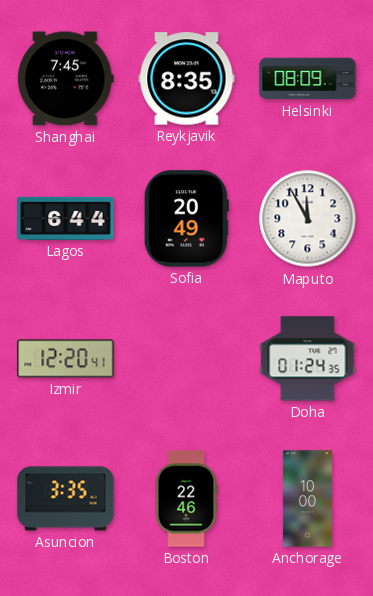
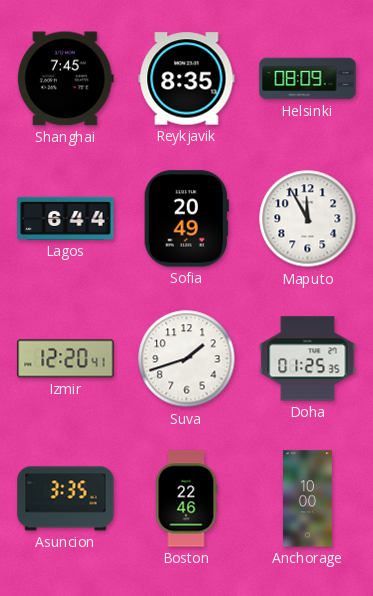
Suva: none -> 1:42 (187, 359)
Doha: 01:24 -> 01:25 (308, 359)
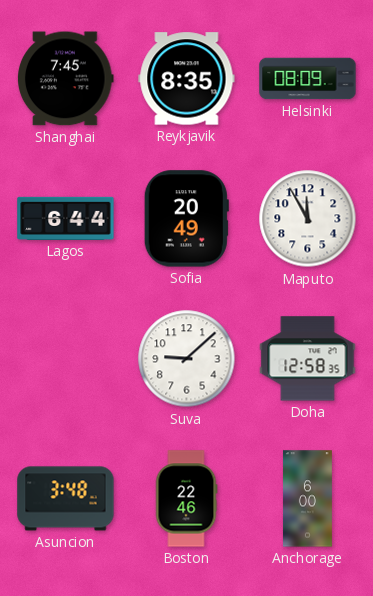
Izmir: 12:20 -> none (66, 359)
Suva: 1:42 -> 9:08 (187, 359)
Doha: 01:25 -> 12:58 (308, 359)
Asuncion: 3:35 -> 3:48 (66, 499)
Anchorage: 10:00 -> 6:00 (307, 499)
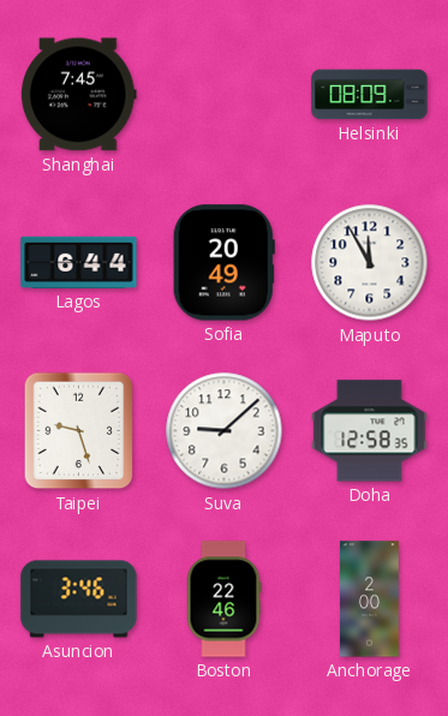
Reykjavik: 8:35 -> none (187, 79)
Taipei: none -> 9:27 (79, 431)
Asuncion: 3:48 -> 3:46 (79, 599)
Anchorage: 6:00 -> 2:00 (369, 599)
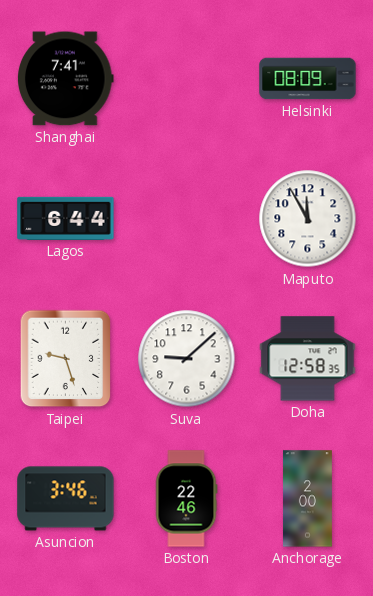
Shanghai: 7:45 -> 7:41 (65, 79)
Sofia: 20:49 -> none (223, 263)
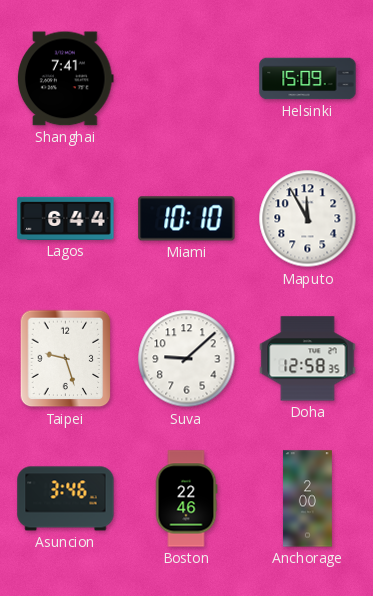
Helsinki: 08:09 -> 15:09 (308, 79)
Miami: none -> 10:10 (187, 219)
